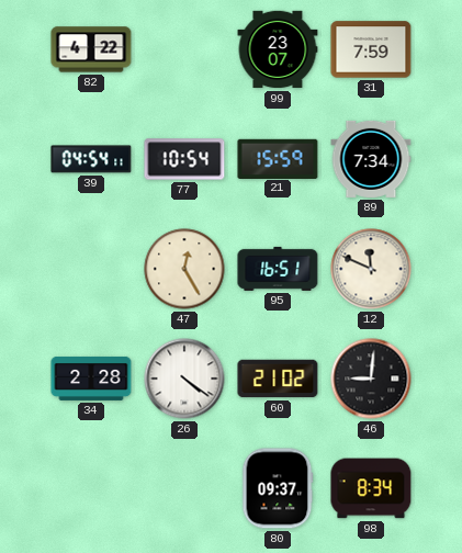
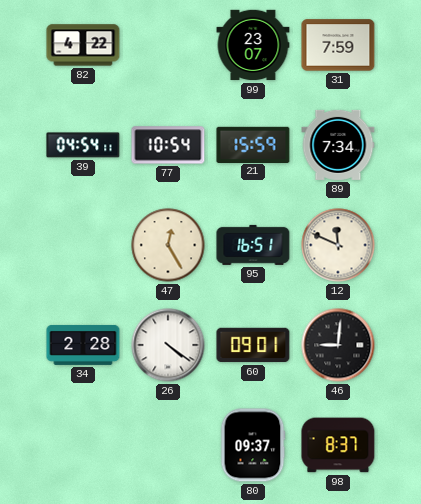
60: 21:02 -> 09:01 (253, 345)
98: 8:34 -> 8:37 (338, 445)
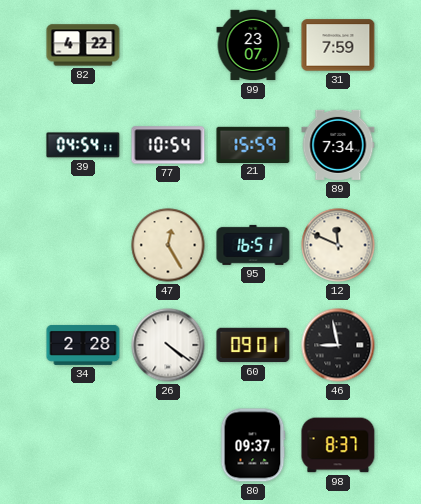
46: 9:01 -> 8:58 (338, 345)
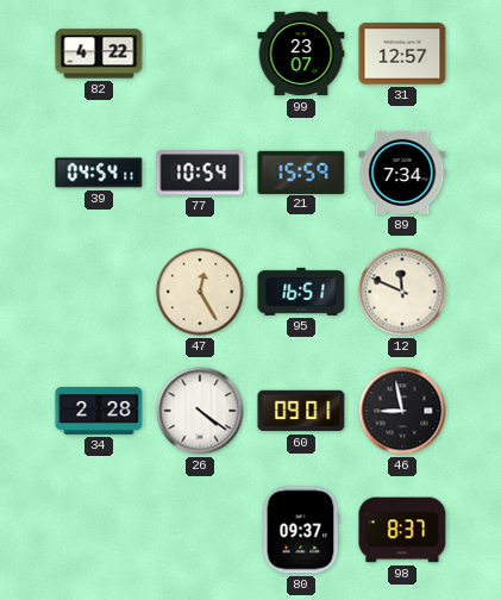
31: 7:59 -> 12:57 (402, 54)
